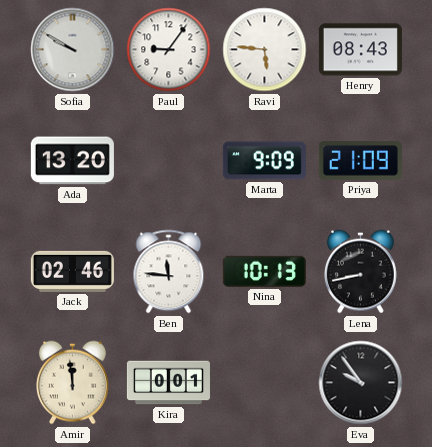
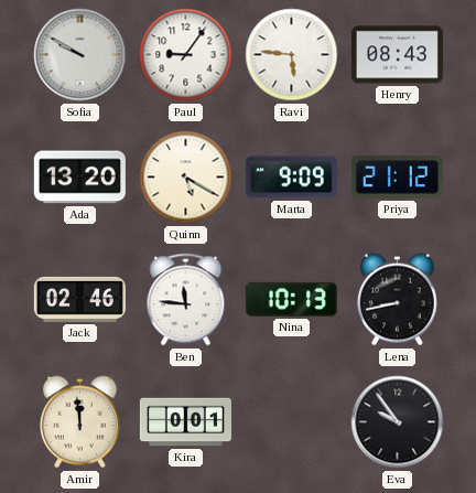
Quinn: none -> 5:20 (186, 178)
Priya: 21:09 -> 21:12 (397, 178)
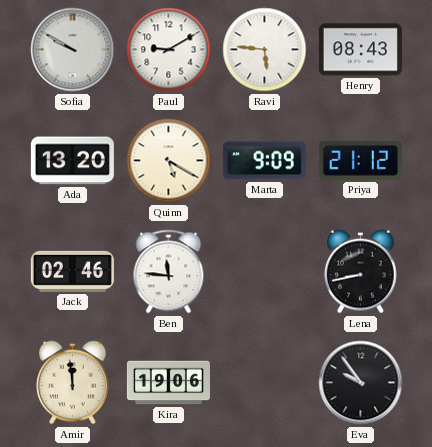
Paul: 9:06 -> 9:10 (169, 50)
Nina: 10:13 -> none (291, 299)
Kira: 0:01 -> 19:06 (168, 383)
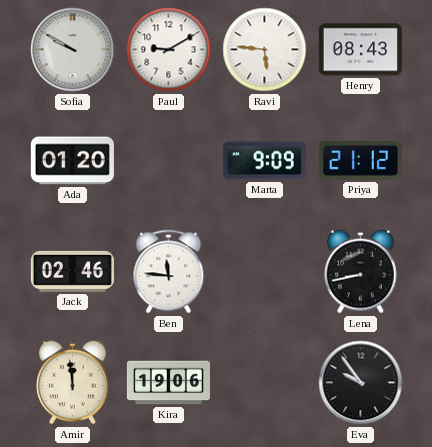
Ada: 13:20 -> 01:20 (72, 161)
Quinn: 5:20 -> none (169, 161)
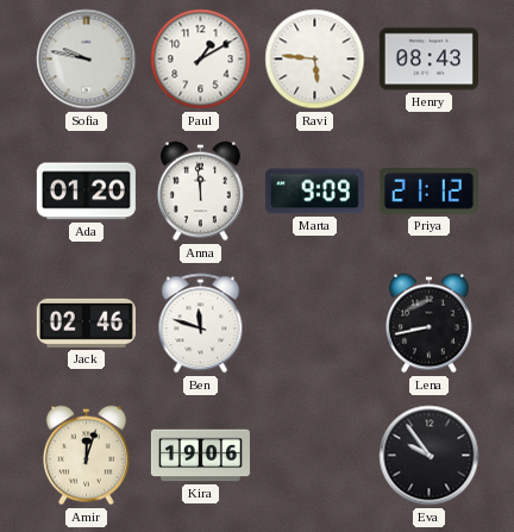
Sofia: 9:50 -> 9:47 (87, 60)
Paul: 9:10 -> 1:10 (201, 60)
Anna: none -> 11:59 (200, 192)
Ben: 11:46 -> 11:48 (201, 324)
Amir: 11:59 -> 12:03 (86, 456)
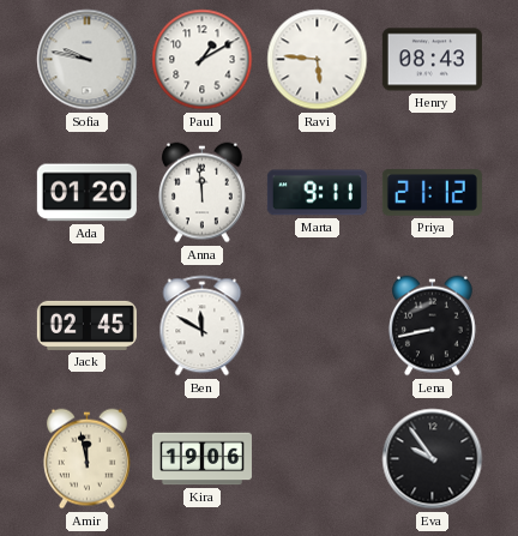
Marta: 9:09 -> 9:11 (317, 193)
Jack: 02:46 -> 02:45 (86, 325)
Ben: 11:48 -> 11:50 (203, 326)
Amir: 12:03 -> 11:58 (86, 459)
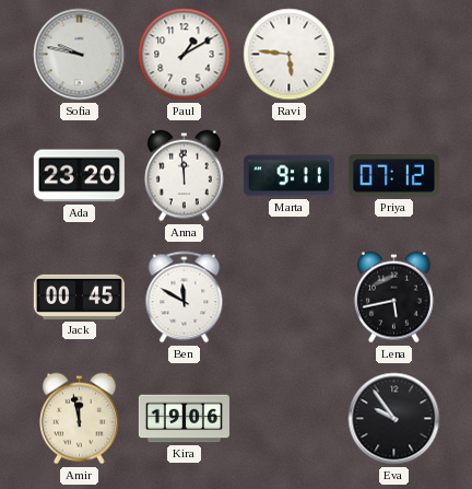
Henry: 08:43 -> none (432, 60)
Ada: 01:20 -> 23:20 (79, 176)
Priya: 21:12 -> 07:12 (393, 176)
Jack: 02:45 -> 00:45 (79, 296)
Lena: 8:43 -> 5:43 (393, 298)
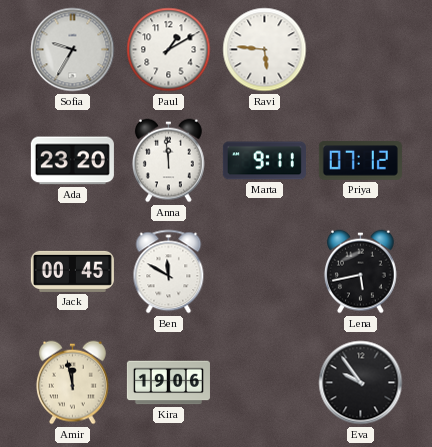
Sofia: 9:47 -> 9:35 (73, 50)
